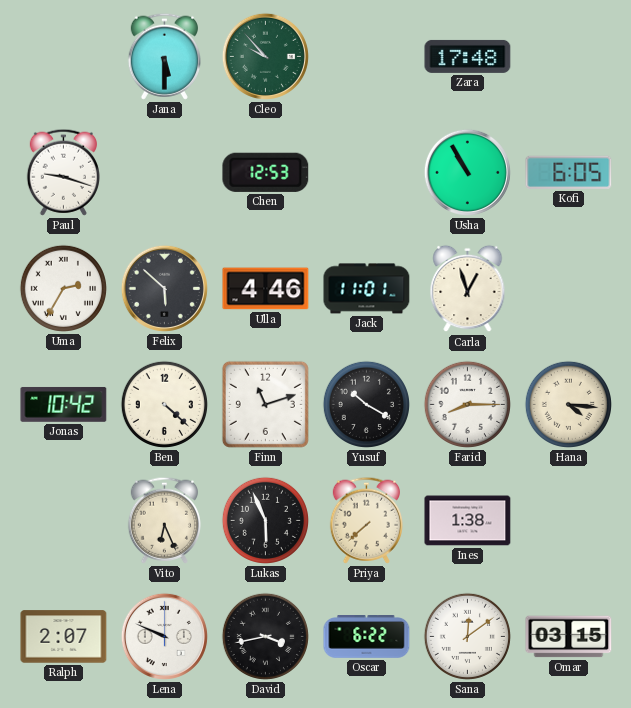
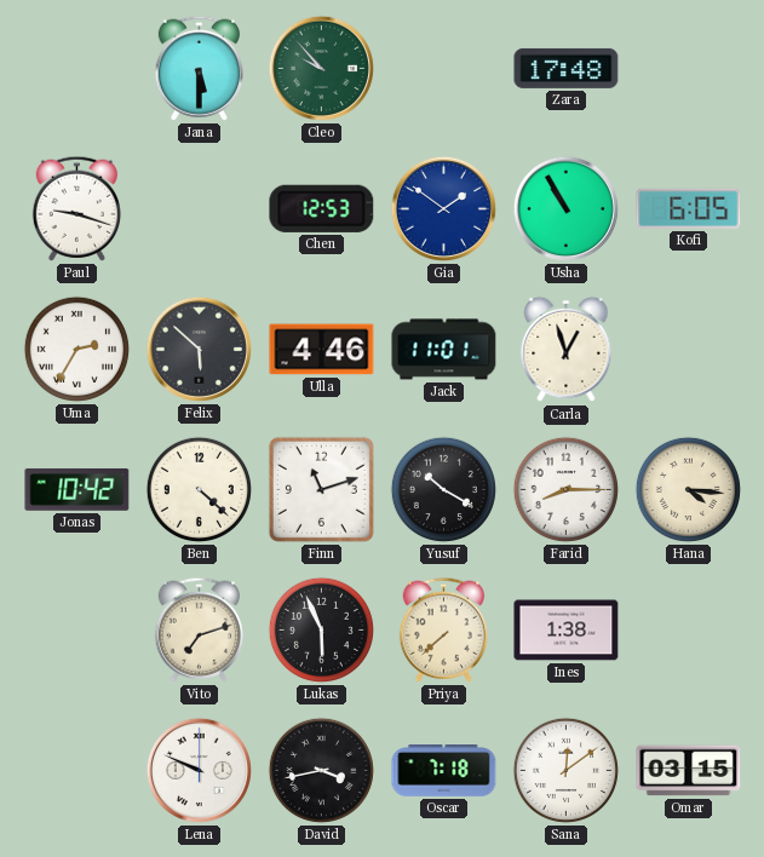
Gia: none -> 1:51 (443, 208)
Vito: 6:26 -> 7:12 (199, 629)
Ralph: 2:07 -> none (64, 637)
Oscar: 6:22 -> 7:18 (444, 771)
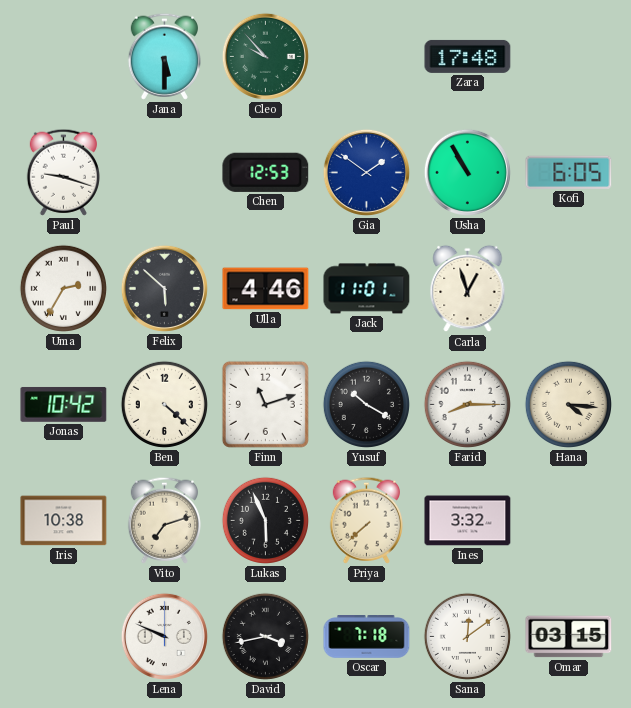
Iris: none -> 10:38 (64, 521)
Ines: 1:38 -> 3:32 (468, 521)
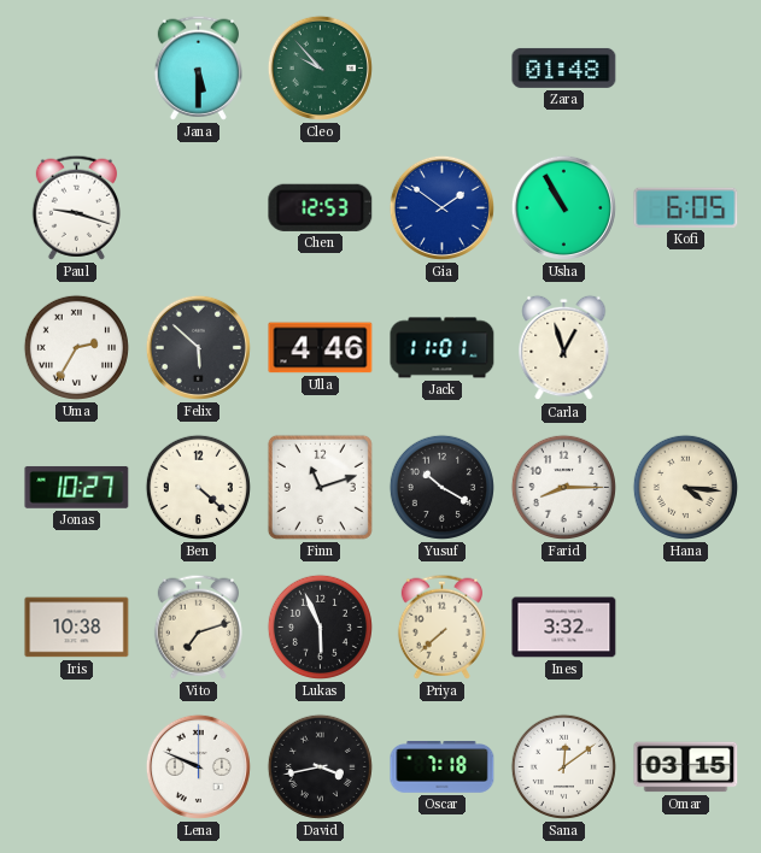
Zara: 17:48 -> 01:48 (564, 67)
Jonas: 10:42 -> 10:27 (77, 487)
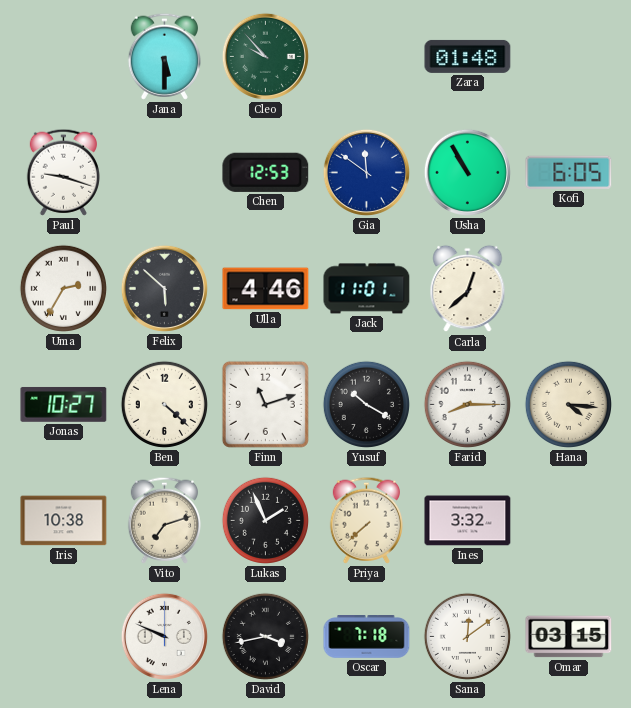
Gia: 1:51 -> 11:51 (366, 172)
Carla: 12:57 -> 12:38 (468, 289)
Lukas: 5:56 -> 1:56 (265, 520)
